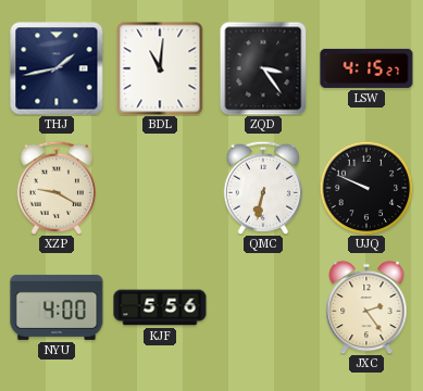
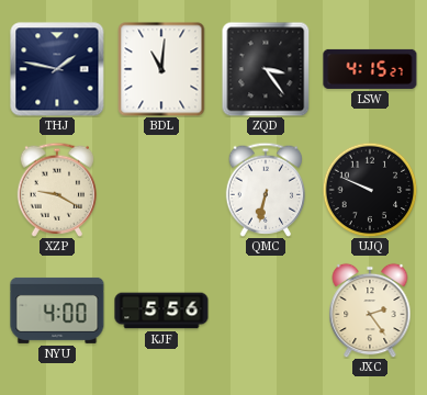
THJ: 1:43 -> 1:47 (57, 69)
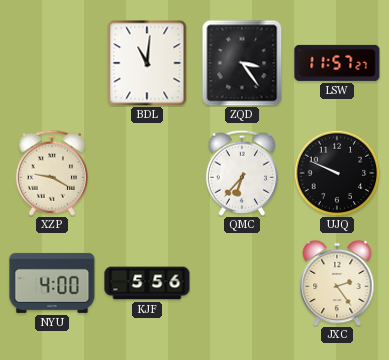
THJ: 1:47 -> none (57, 69)
LSW: 4:15 -> 11:57 (337, 63)
QMC: 6:32 -> 6:37 (241, 173)
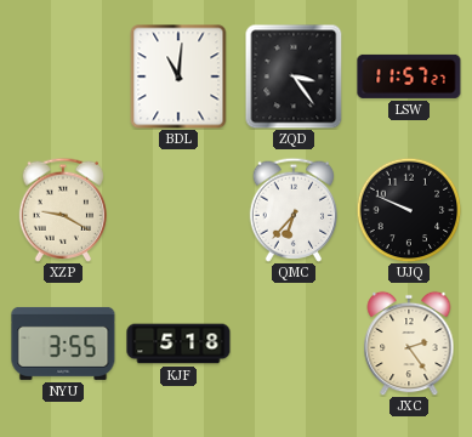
NYU: 4:00 -> 3:55 (63, 344)
KJF: 5:56 -> 5:18 (178, 344)
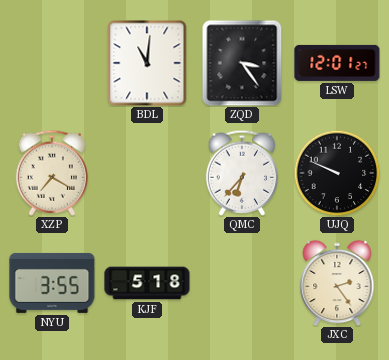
LSW: 11:57 -> 12:01 (337, 63)
XZP: 9:20 -> 7:20 (51, 173)
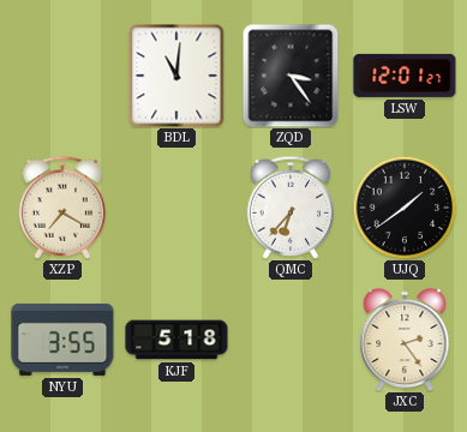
UJQ: 9:49 -> 1:39 (405, 208)
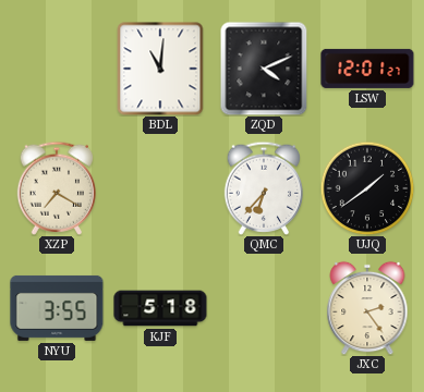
ZQD: 3:24 -> 4:11 (264, 69)
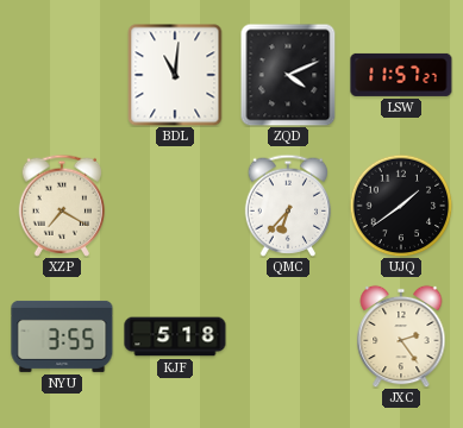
LSW: 12:01 -> 11:57 (401, 75)
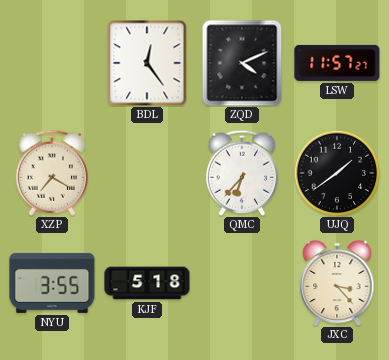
BDL: 11:01 -> 12:24 (147, 63)
JXC: 2:24 -> 3:23 (337, 283)
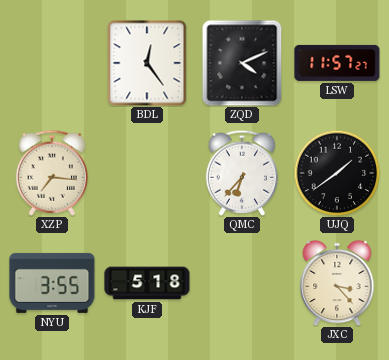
XZP: 7:20 -> 7:16 (51, 173)
